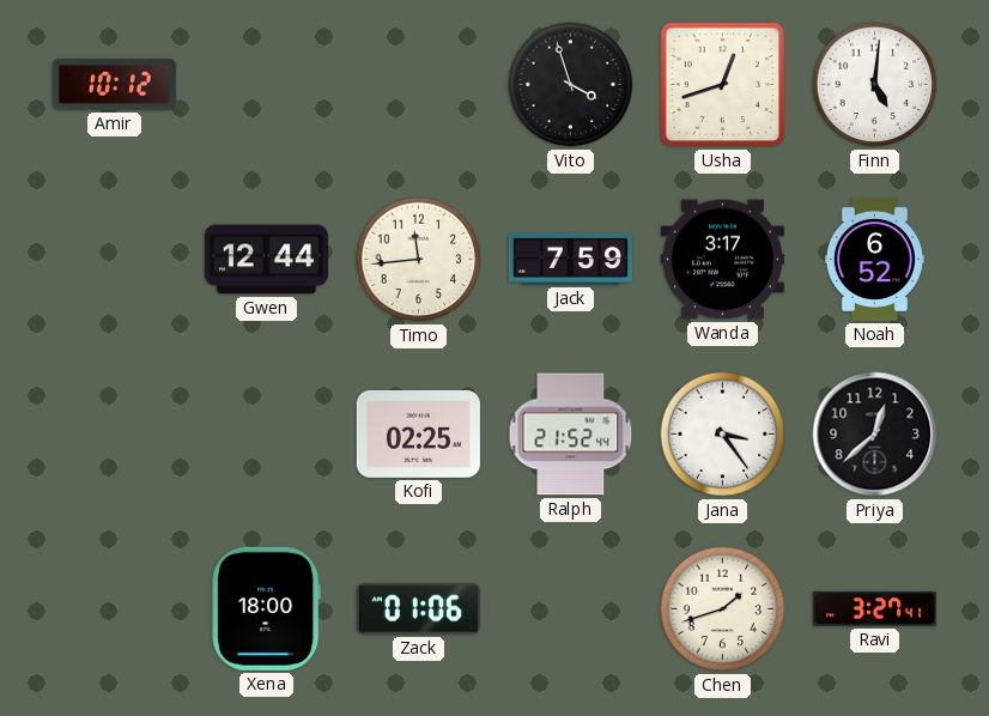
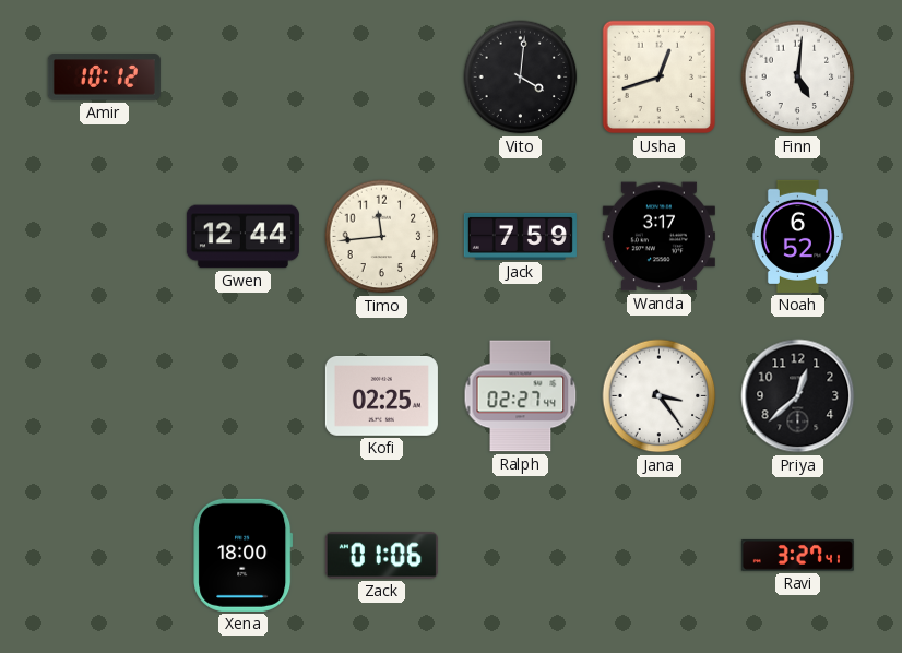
Vito: 3:57 -> 4:01 (521, 78)
Ralph: 21:52 -> 02:27 (521, 396)
Chen: 1:42 -> none (723, 609)
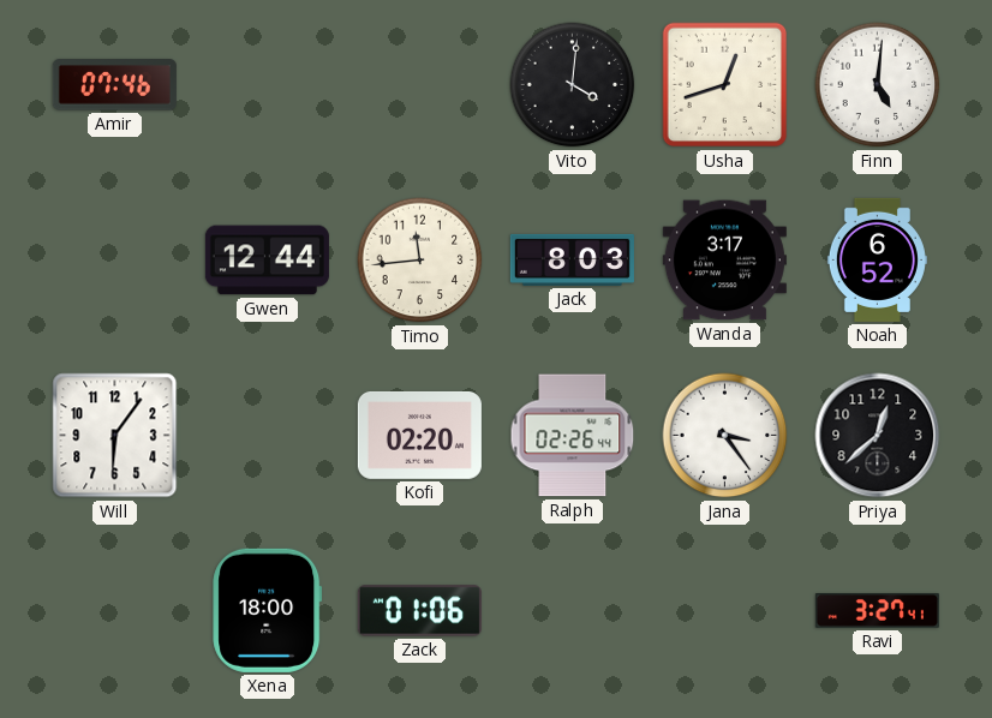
Amir: 10:12 -> 07:46 (114, 85)
Jack: 7:59 -> 8:03 (572, 259)
Will: none -> 6:06 (115, 436)
Kofi: 02:25 -> 02:20 (419, 435)
Ralph: 02:27 -> 02:26 (573, 436)
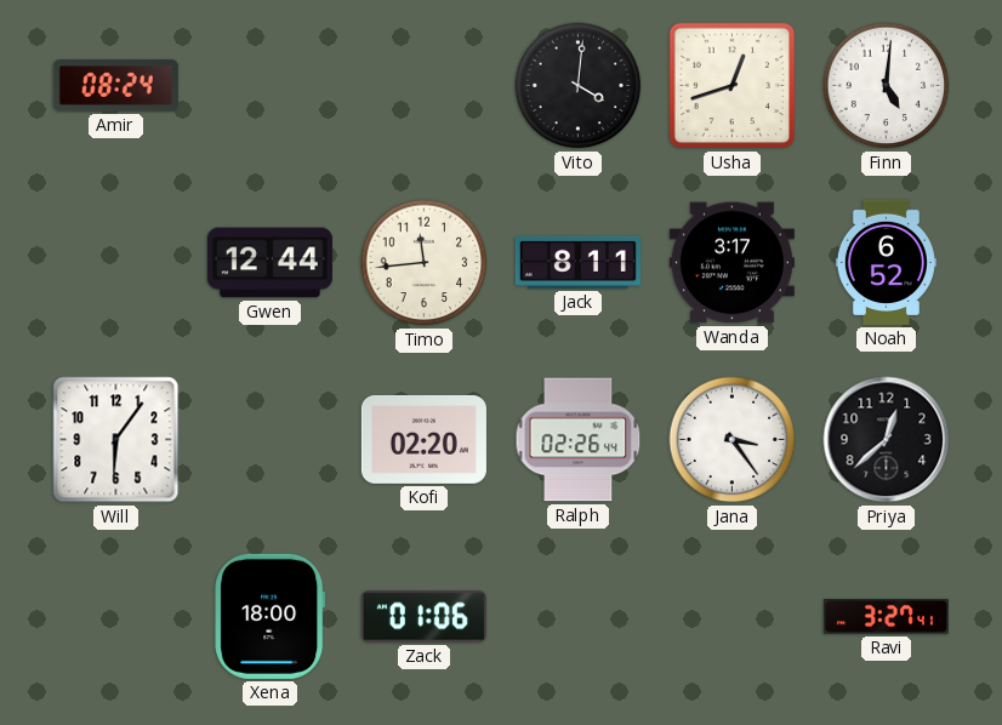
Amir: 07:46 -> 08:24 (115, 86)
Jack: 8:03 -> 8:11 (577, 262)
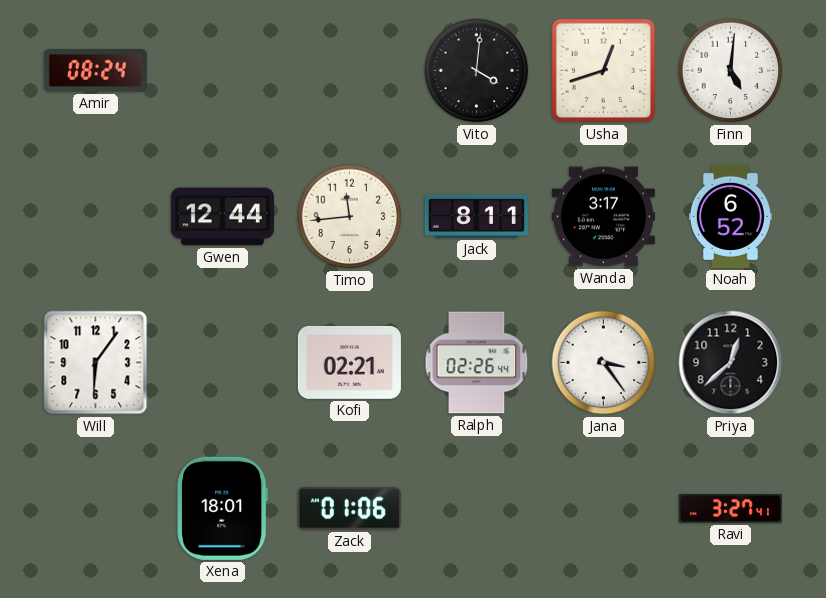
Kofi: 02:20 -> 02:21 (349, 362)
Xena: 18:00 -> 18:01 (223, 508)
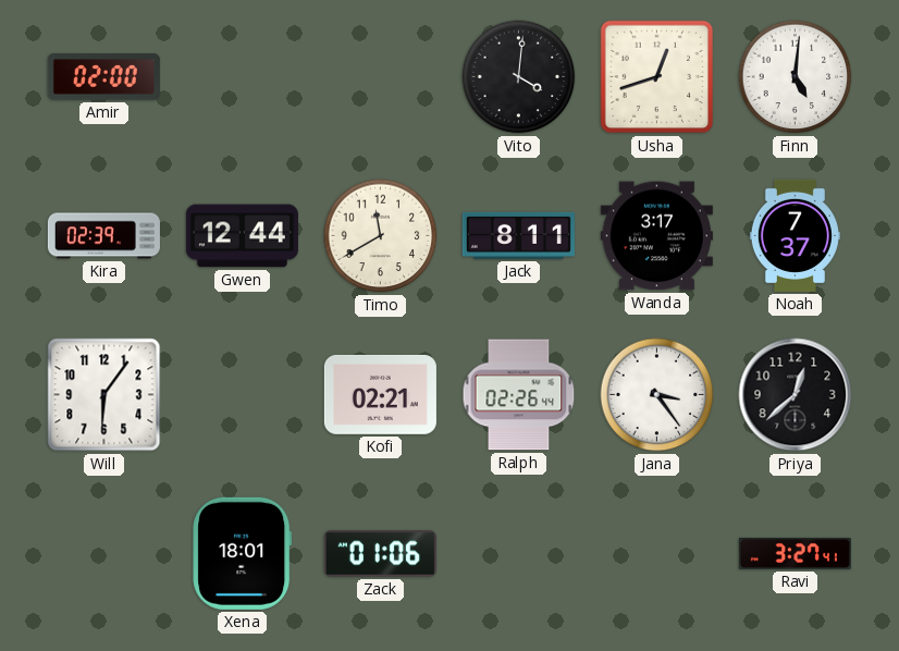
Amir: 08:24 -> 02:00 (103, 77)
Kira: none -> 02:39 (103, 236)
Timo: 11:44 -> 11:40 (381, 236)
Noah: 6:52 -> 7:37 (795, 235)
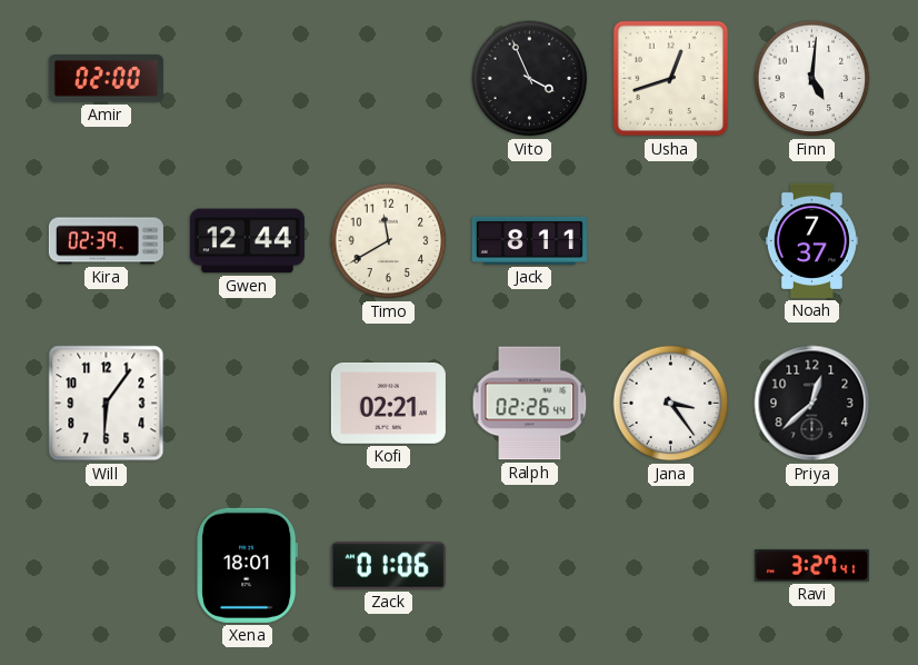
Vito: 4:01 -> 3:56 (530, 79)
Wanda: 3:17 -> none (656, 236)
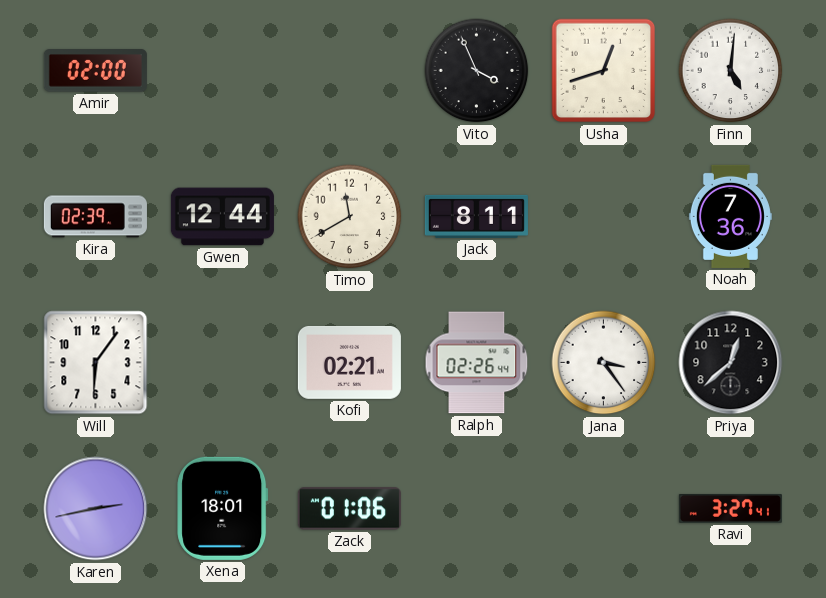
Noah: 7:37 -> 7:36 (730, 216)
Karen: none -> 2:43 (96, 509)
